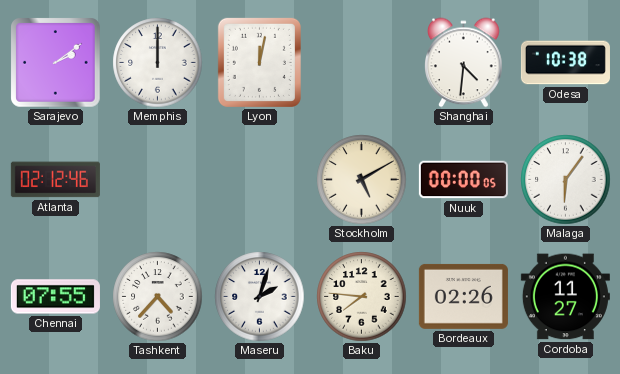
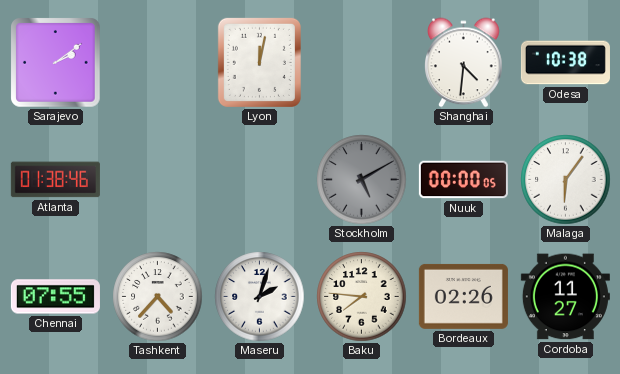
Memphis: 12:00 -> none (158, 63)
Atlanta: 02:12 -> 01:38 (55, 180)
Stockholm dial: cream -> grey (362, 180)
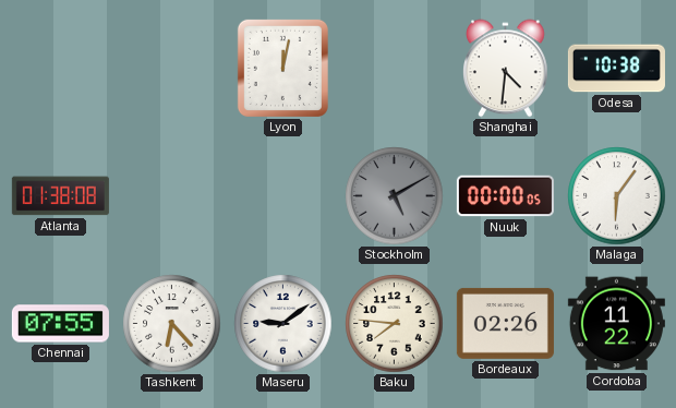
Sarajevo: 2:09 -> none (56, 63)
Atlanta: 01:38:46 -> 01:38:08 (60, 196)
Tashkent: 4:37 -> 6:23 (172, 324)
Maseru: 2:03 -> 9:09 (283, 324)
Cordoba: 11:27 -> 11:22 (616, 324)
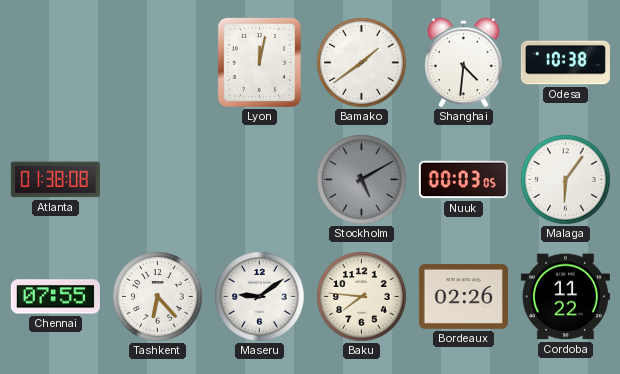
Bamako: none -> 1:39 (362, 63)
Nuuk: 00:00 -> 00:03 (463, 180)
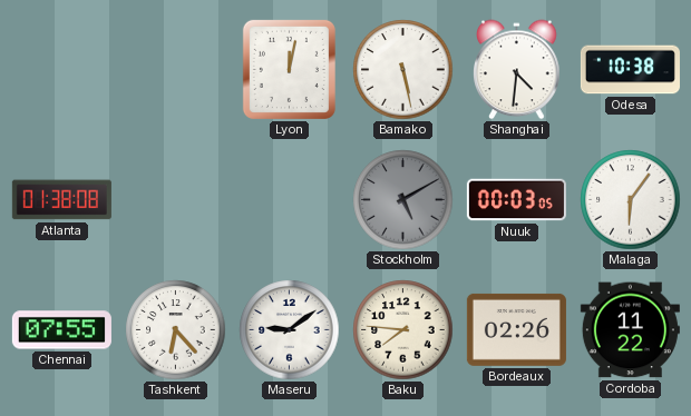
Bamako: 1:39 -> 5:28 (403, 70)
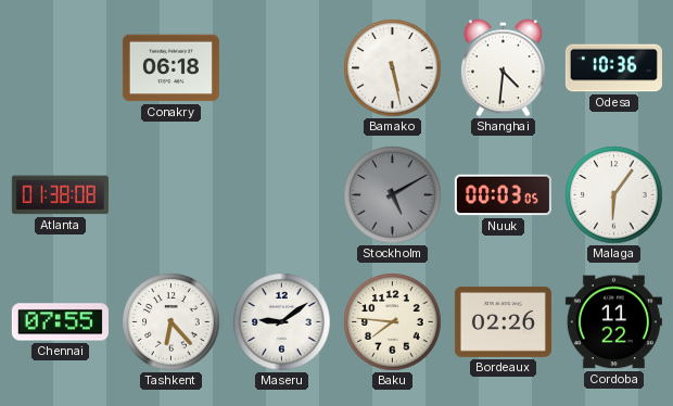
Conakry: none -> 06:18 (170, 68)
Lyon: 12:02 -> none (289, 69)
Odesa: 10:38 -> 10:36 (613, 68)
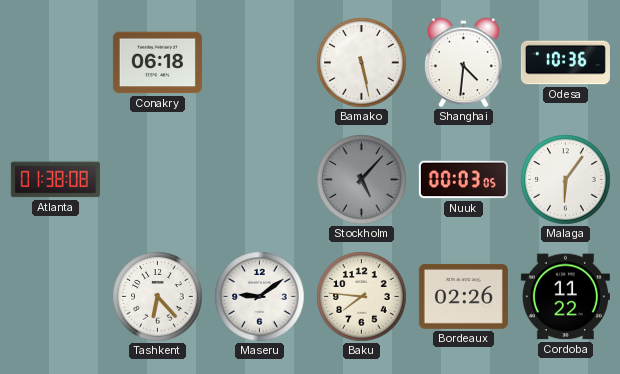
Stockholm: 5:10 -> 5:07 (362, 180)
Chennai: 07:55 -> none (60, 322)
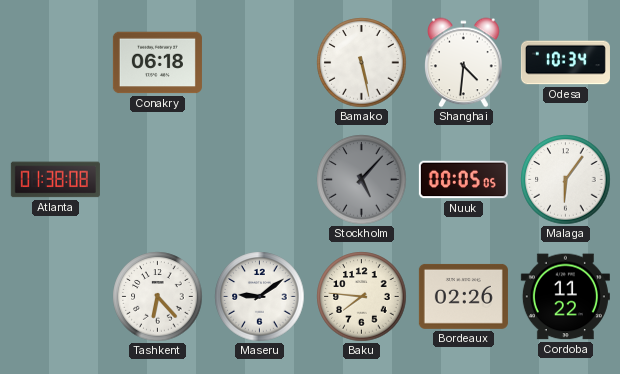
Odesa: 10:36 -> 10:34 (565, 63)
Nuuk: 00:03 -> 00:05 (463, 180)
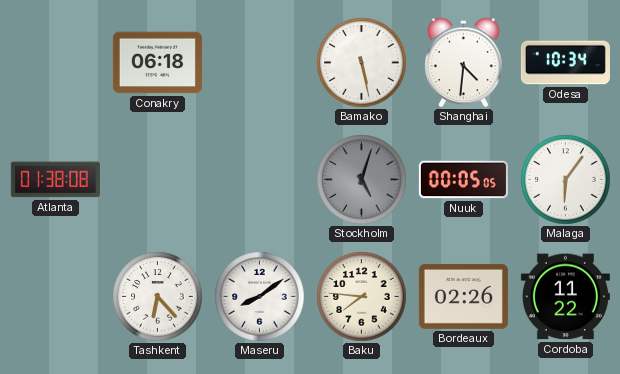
Stockholm: 5:07 -> 5:03 (362, 180)
Maseru: 9:09 -> 8:09 (260, 297)
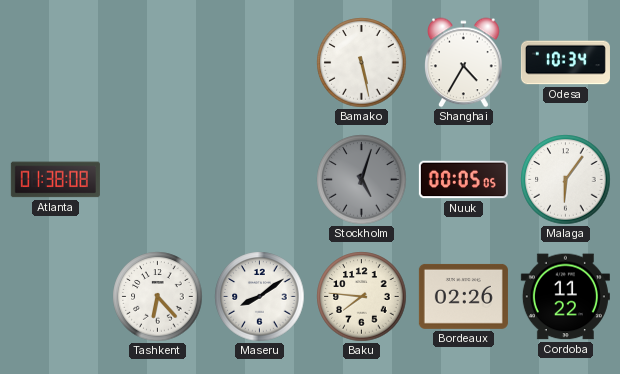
Conakry: 06:18 -> none (157, 63)
Shanghai: 4:31 -> 4:35 (464, 63)
